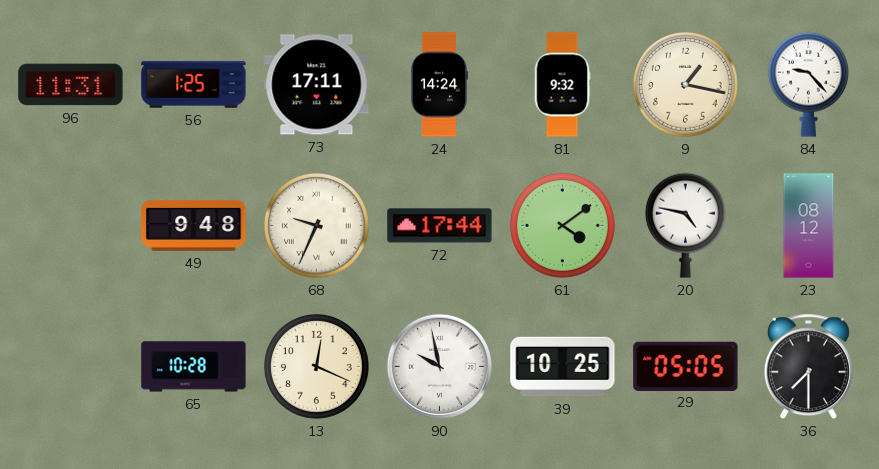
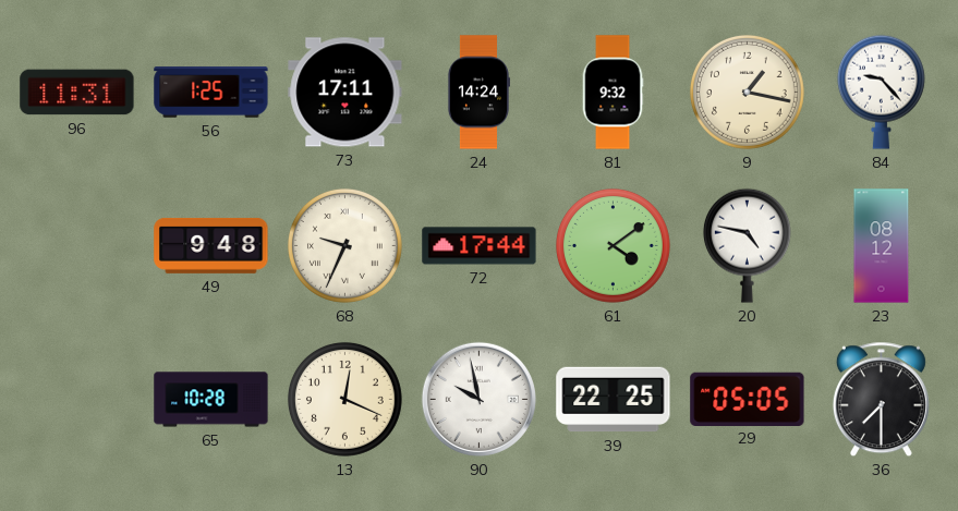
39: 10:25 -> 22:25 (614, 400)
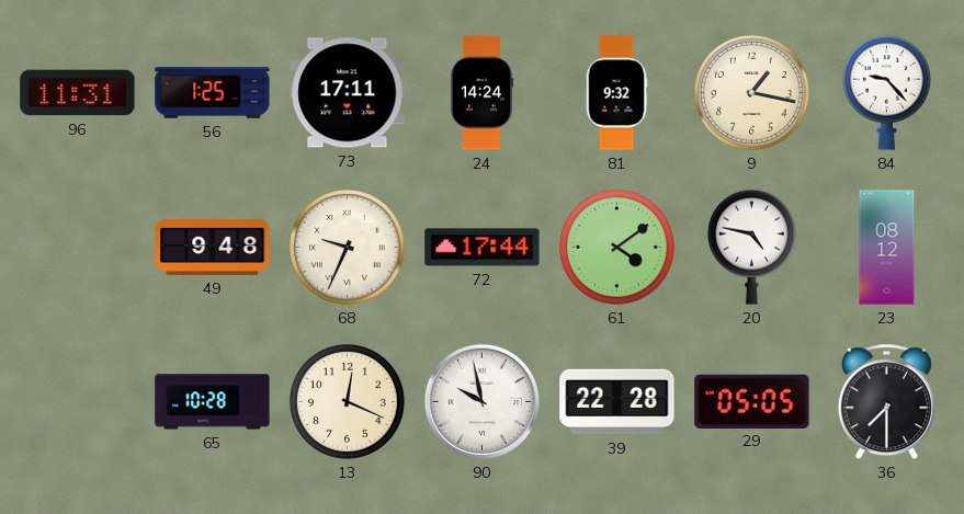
39: 22:25 -> 22:28 (617, 402)
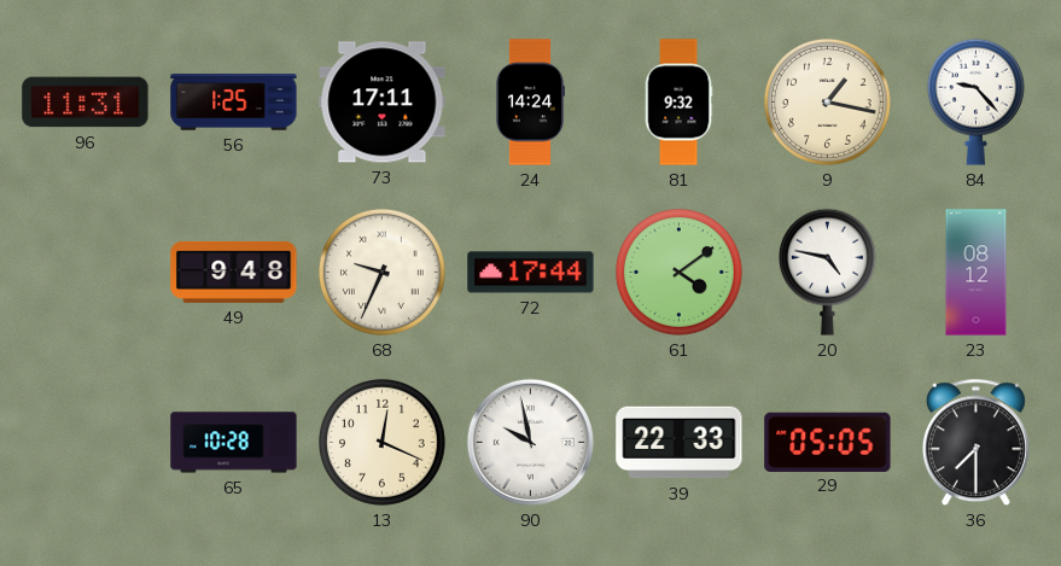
39: 22:28 -> 22:33 (680, 443)
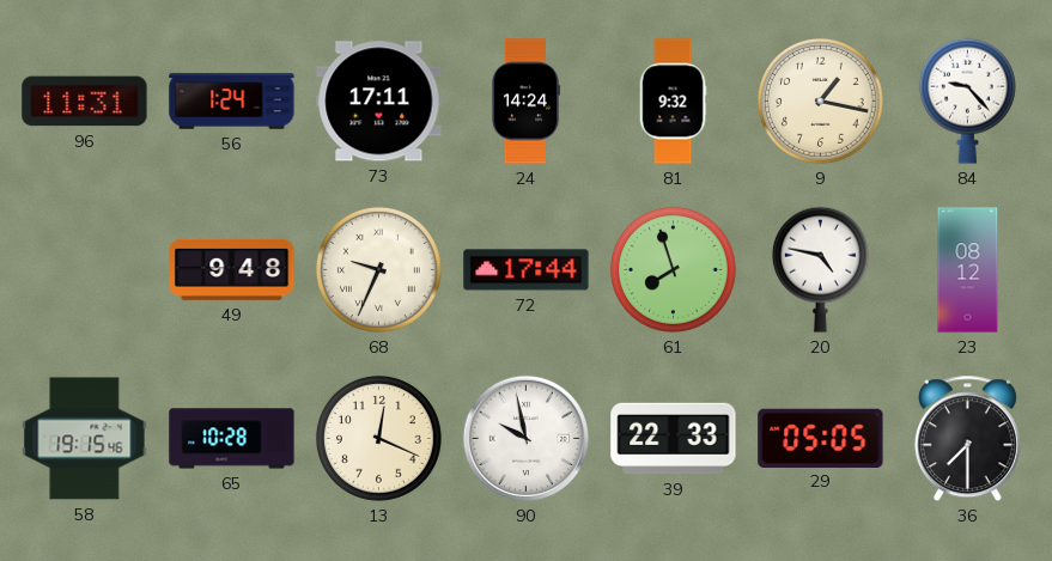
56: 1:25 -> 1:24 (232, 102)
61: 4:09 -> 7:57 (673, 269)
58: none -> 19:15 (85, 439)
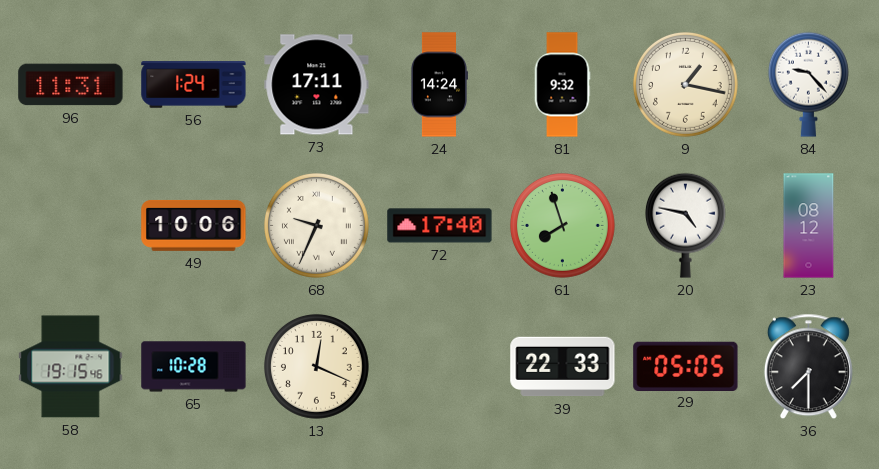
49: 9:48 -> 10:06 (194, 225)
72: 17:44 -> 17:40 (440, 226)
90: 9:58 -> none (525, 438)
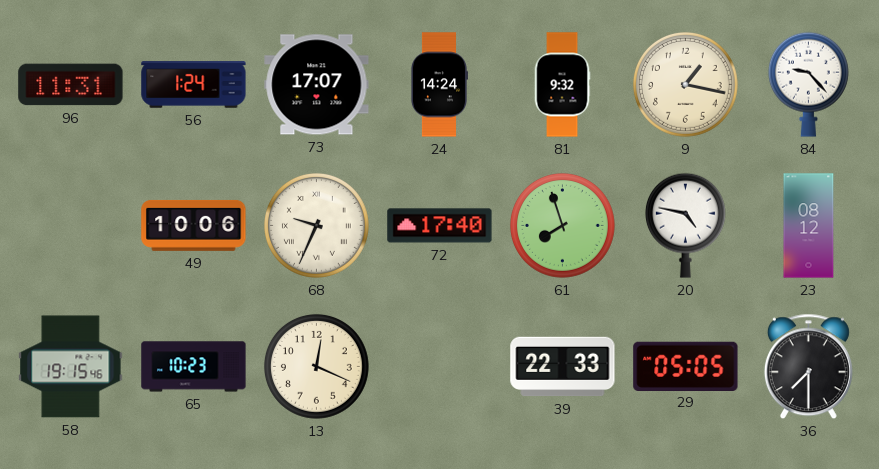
73: 17:11 -> 17:07 (317, 85)
65: 10:28 -> 10:23 (194, 367)
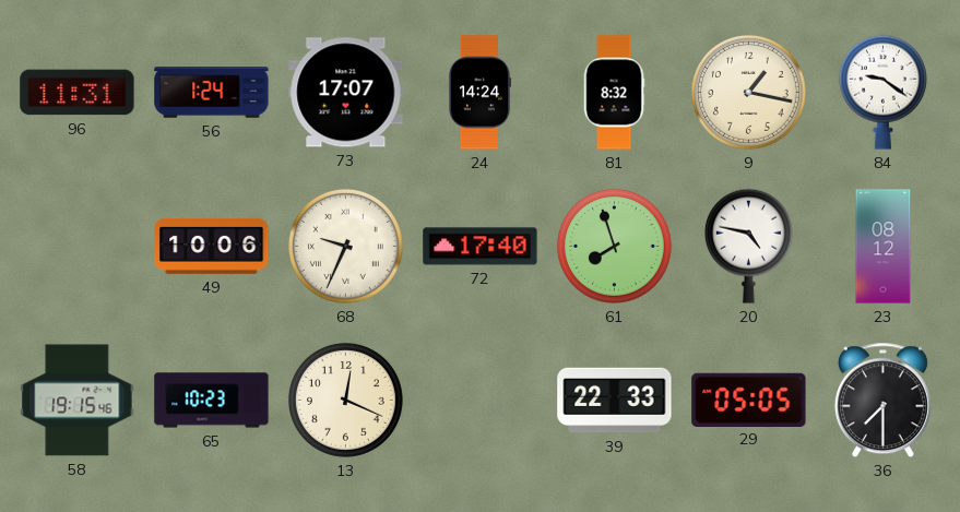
81: 9:32 -> 8:32 (614, 93)
84: 9:23 -> 9:21 (882, 92)
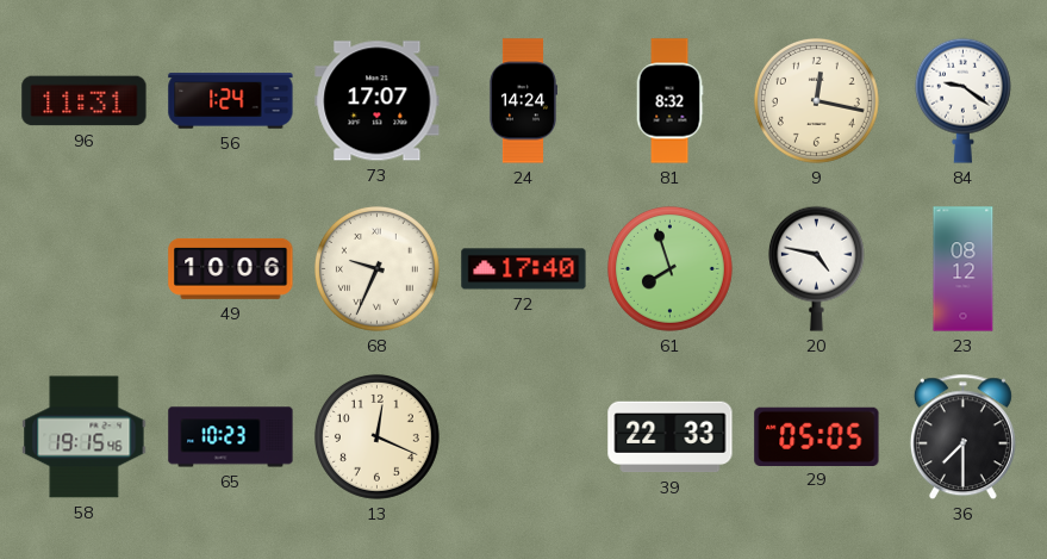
9: 1:17 -> 12:17 (816, 100)
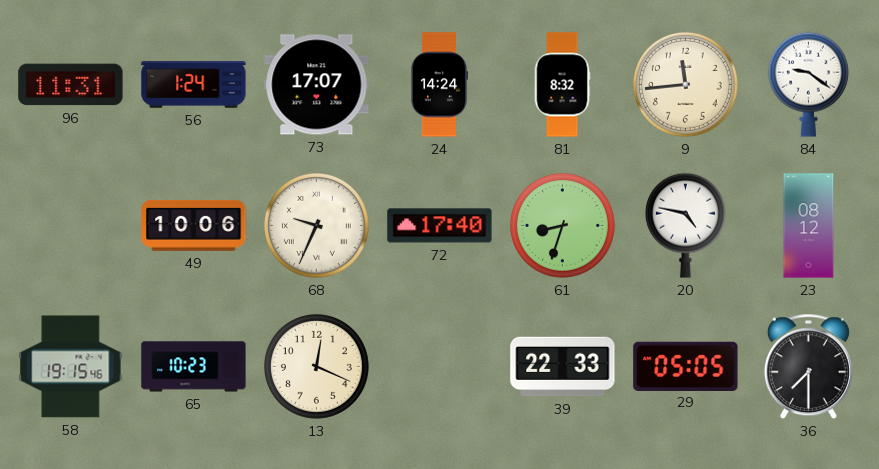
9: 12:17 -> 11:44 (685, 84)
61: 7:57 -> 8:33 (562, 225)
